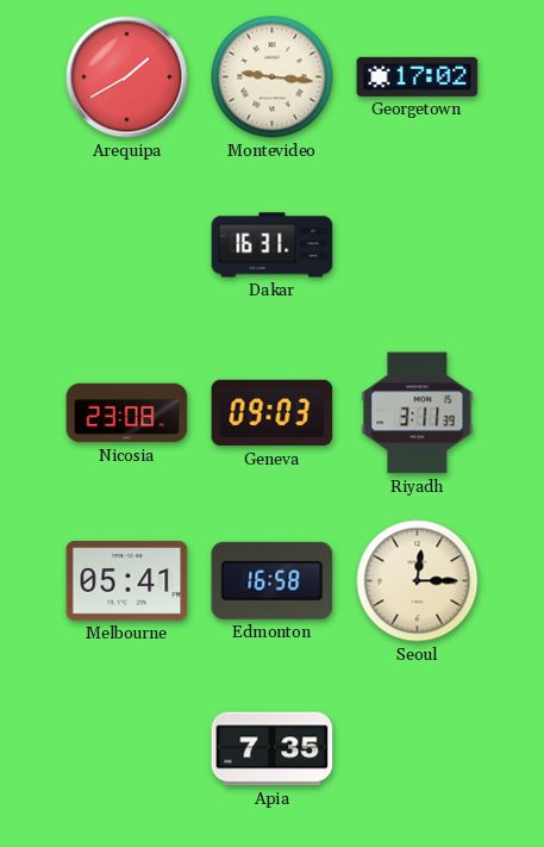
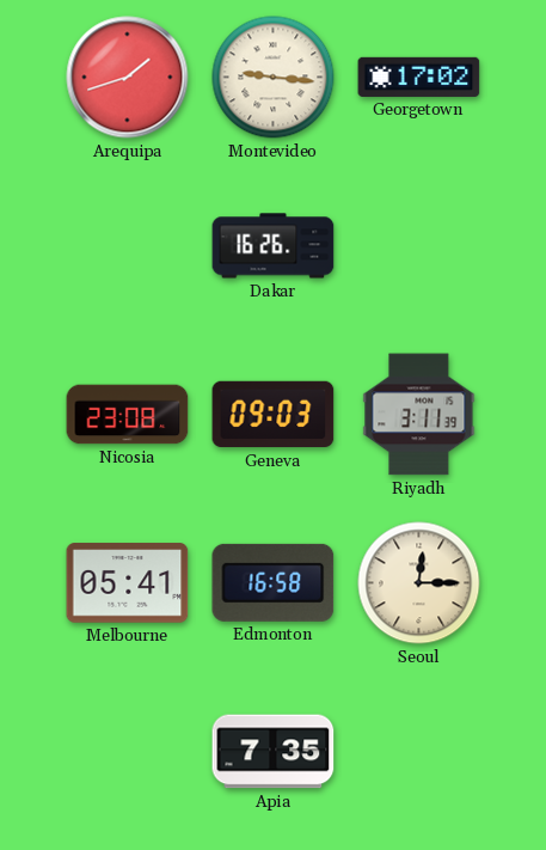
Arequipa: 1:40 -> 1:42 (128, 78)
Dakar: 16:31 -> 16:26 (274, 246)
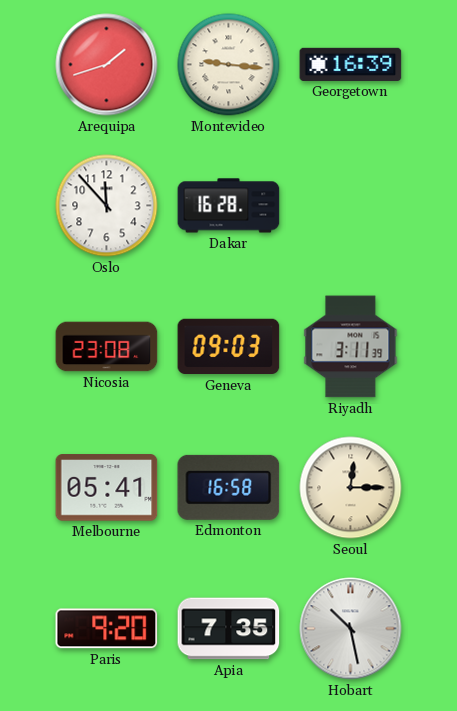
Georgetown: 17:02 -> 16:39 (351, 64)
Oslo: none -> 11:53 (107, 206)
Dakar: 16:26 -> 16:28 (229, 206)
Paris: none -> 9:20 (107, 629)
Hobart: none -> 10:28 (351, 629)
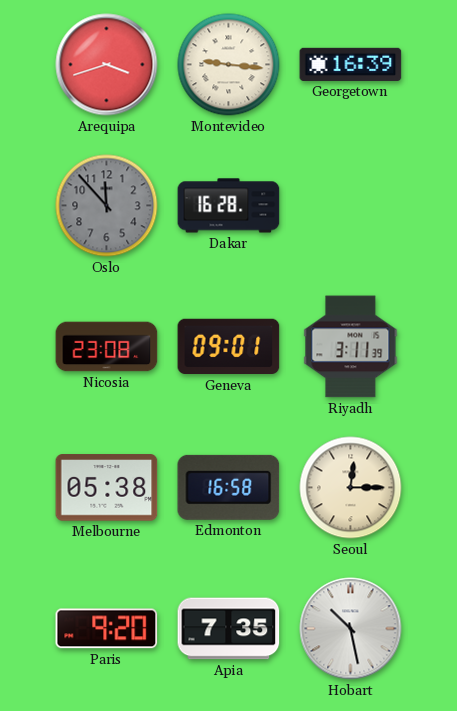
Arequipa: 1:42 -> 3:42 (107, 65)
Oslo dial: white -> grey (107, 206)
Geneva: 09:03 -> 09:01 (229, 347)
Melbourne: 05:41 -> 05:38 (107, 488)
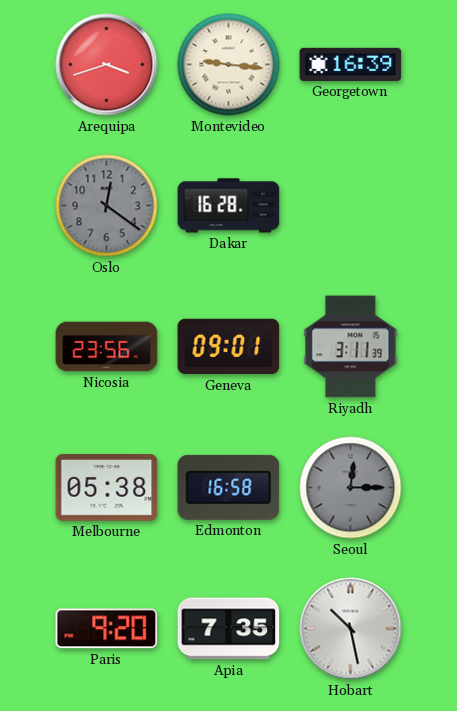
Oslo: 11:53 -> 12:21 (107, 206)
Nicosia: 23:08 -> 23:56 (107, 347)
Seoul dial: cream -> grey (351, 488)
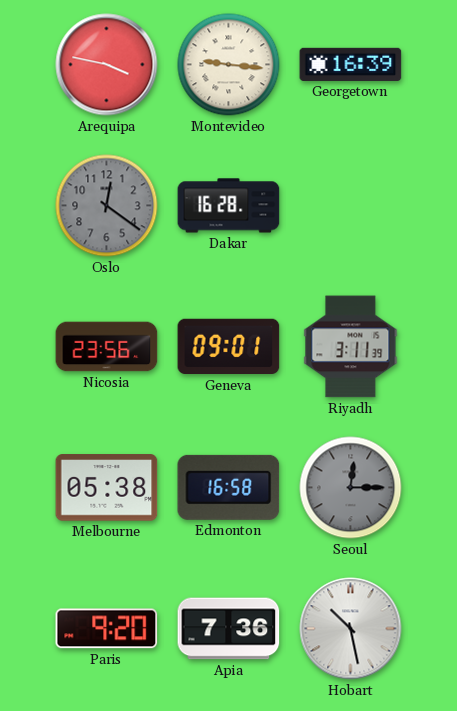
Arequipa: 3:42 -> 3:47 (107, 65)
Apia: 7:35 -> 7:36 (229, 629)
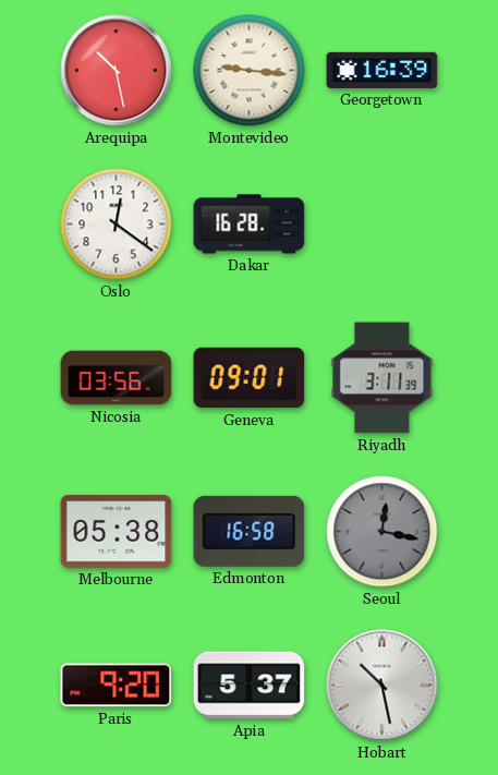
Arequipa: 3:47 -> 10:28 (117, 71)
Oslo dial: grey -> white (117, 225)
Nicosia: 23:56 -> 03:56 (117, 378)
Seoul: 12:15 -> 12:17 (382, 532)
Apia: 7:36 -> 5:37 (250, 686)
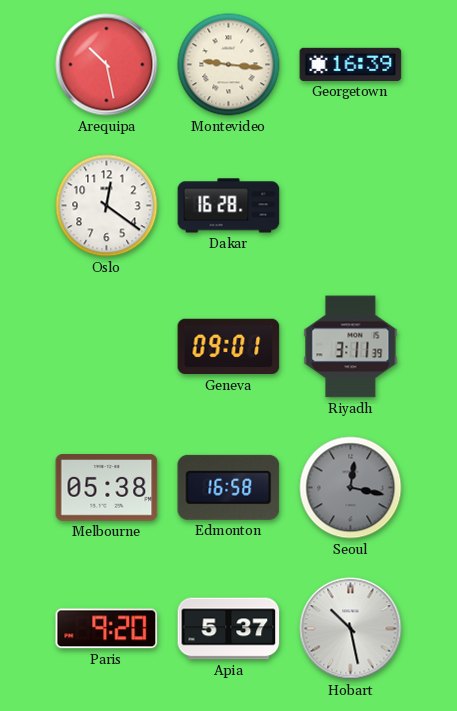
Nicosia: 03:56 -> none (117, 378)
